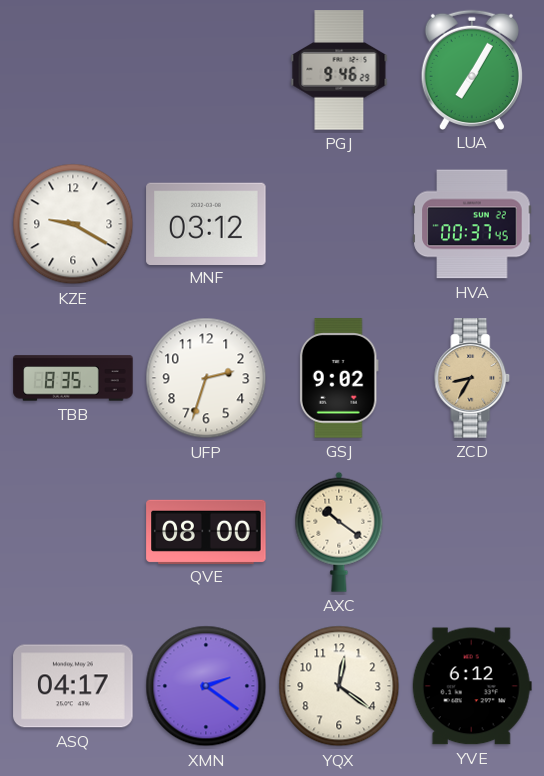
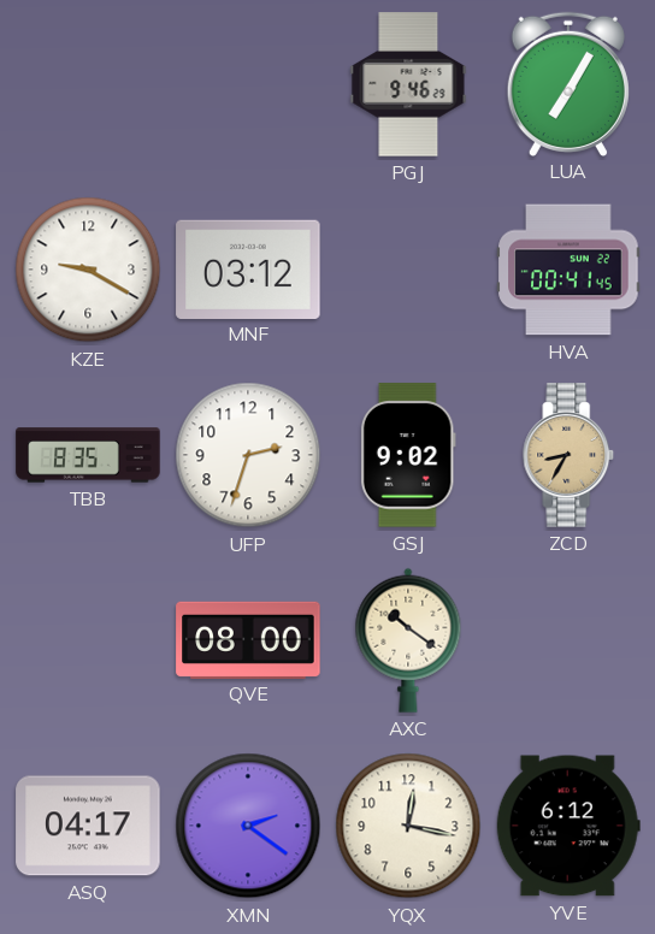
HVA: 00:37 -> 00:41 (568, 270)
YQX: 12:21 -> 12:17 (408, 826)
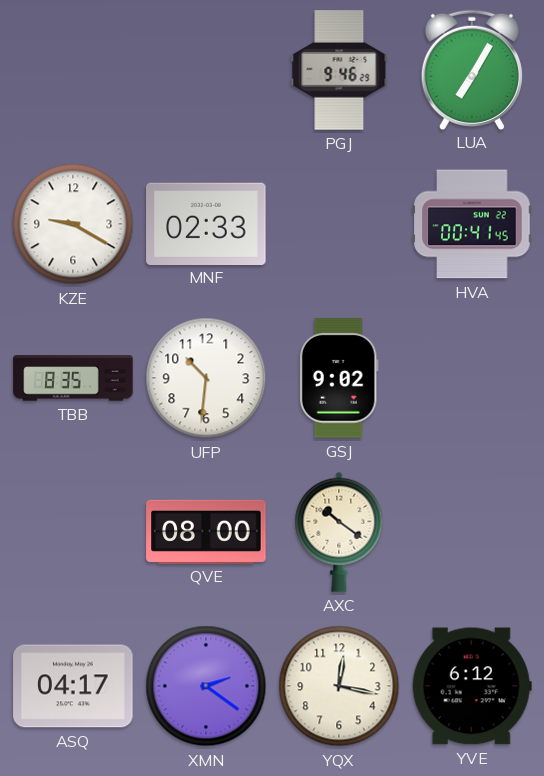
MNF: 03:12 -> 02:33 (206, 223)
UFP: 2:33 -> 10:31 (206, 378)
ZCD: 8:35 -> none (568, 455)
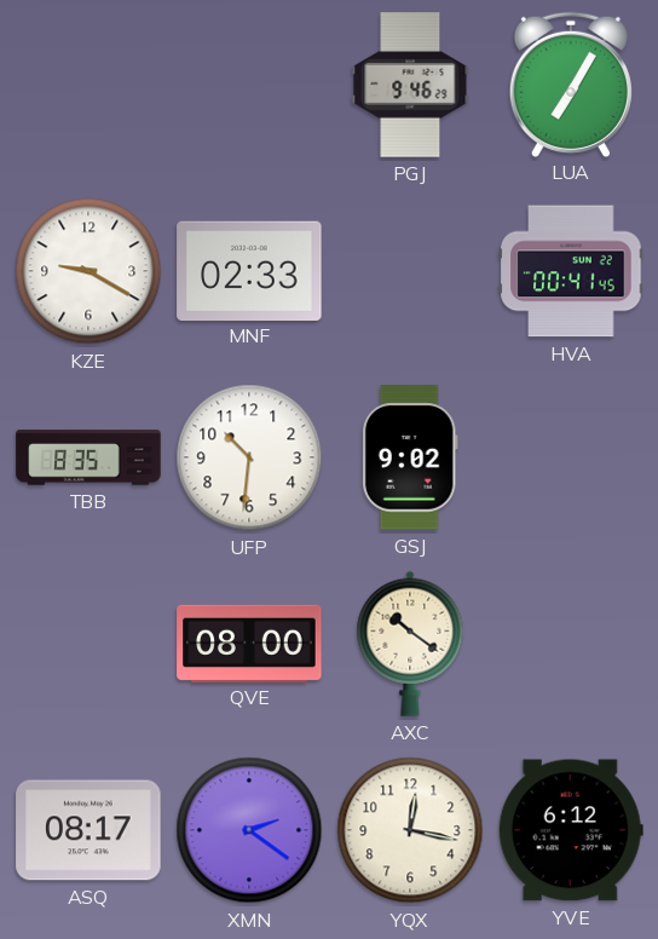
ASQ: 04:17 -> 08:17 (88, 830)
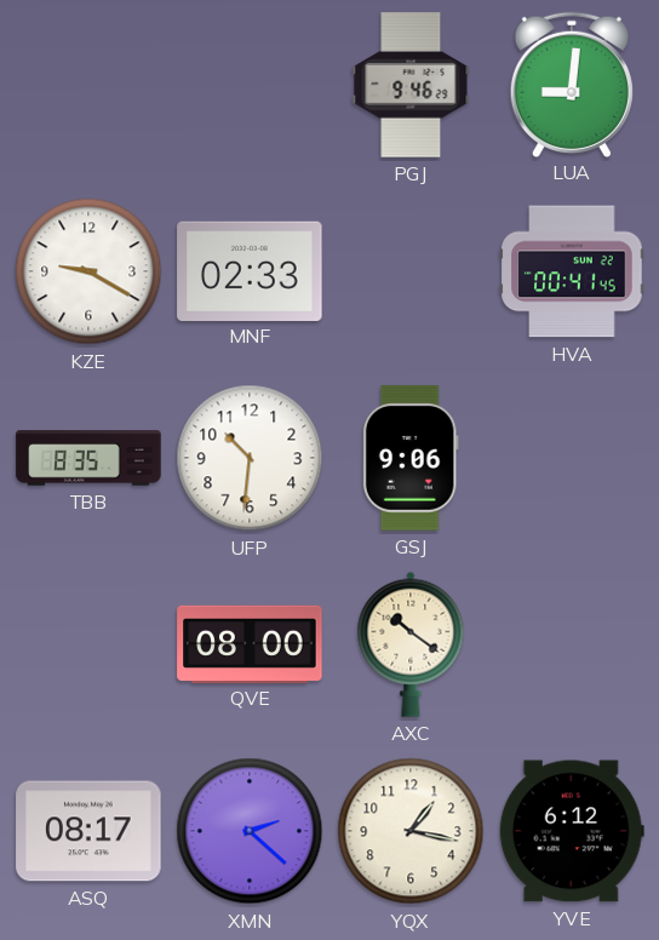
LUA: 7:05 -> 9:01 (572, 84)
GSJ: 9:02 -> 9:06 (411, 458)
XMN: 2:21 -> 2:22 (250, 831)
YQX: 12:17 -> 1:17 (411, 831)
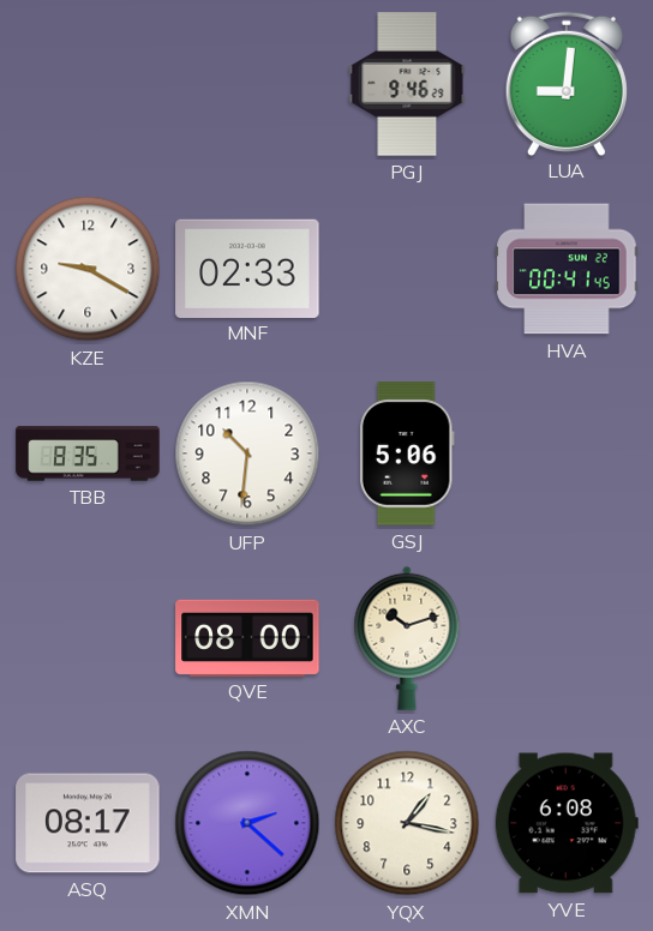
GSJ: 9:06 -> 5:06 (407, 454)
AXC: 10:21 -> 10:12 (407, 638)
YVE: 6:12 -> 6:08 (567, 823)
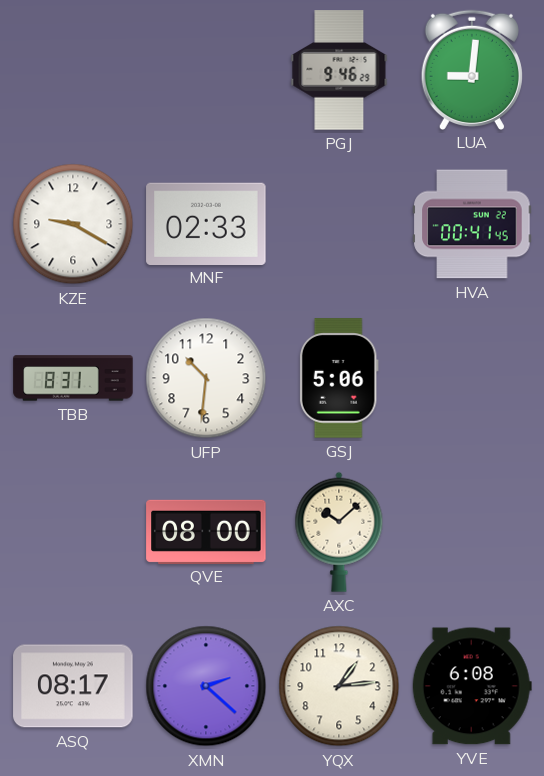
TBB: 8:35 -> 8:31 (73, 378)
AXC: 10:12 -> 10:08 (339, 532)
YQX: 1:17 -> 1:14 (339, 686)
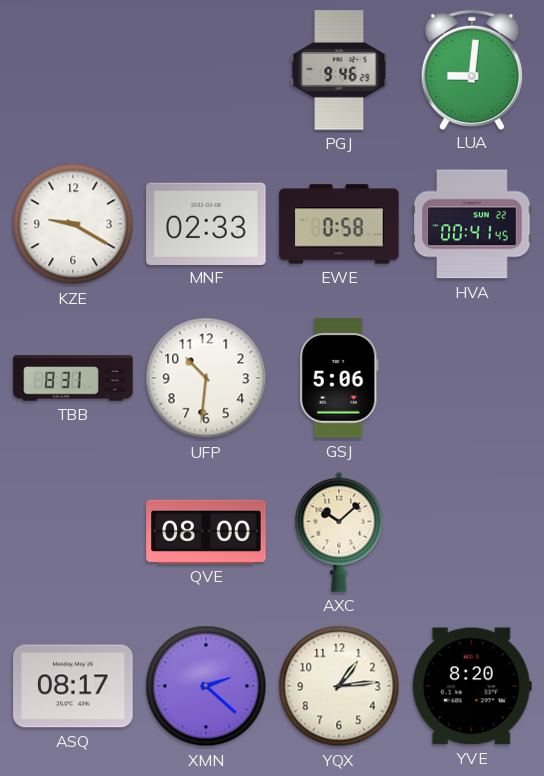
EWE: none -> 0:58 (339, 224)
YVE: 6:08 -> 8:20 (472, 686)
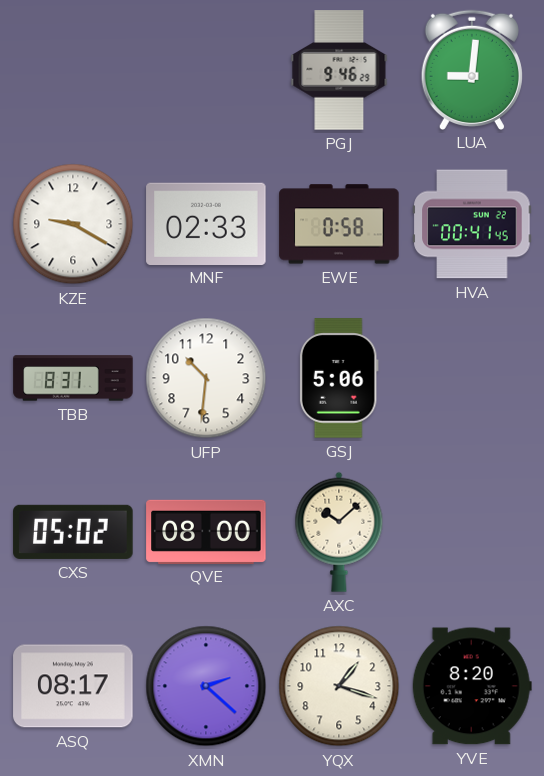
CXS: none -> 05:02 (73, 532)
YQX: 1:14 -> 1:18 (339, 686)
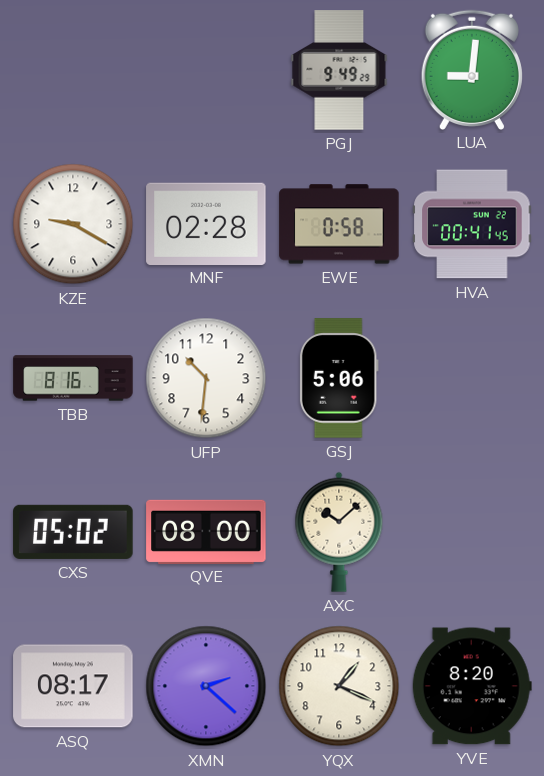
PGJ: 9:46 -> 9:49 (339, 70)
MNF: 02:33 -> 02:28 (206, 223)
TBB: 8:31 -> 8:16 (73, 378)
YQX: 1:18 -> 1:19 (339, 686)
